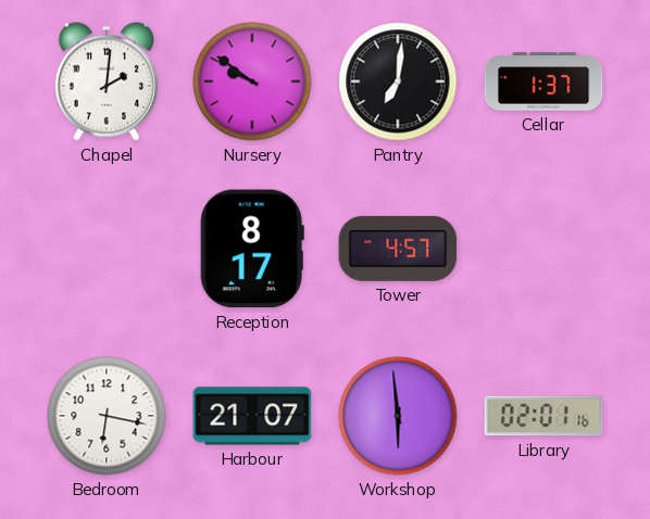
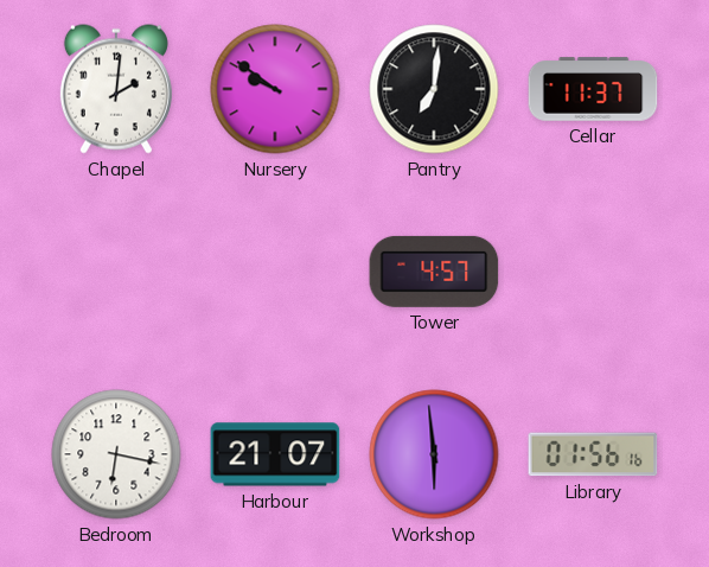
Cellar: 1:37 -> 11:37 (593, 89)
Reception: 8:17 -> none (252, 249)
Library: 02:01 -> 01:56 (593, 454)
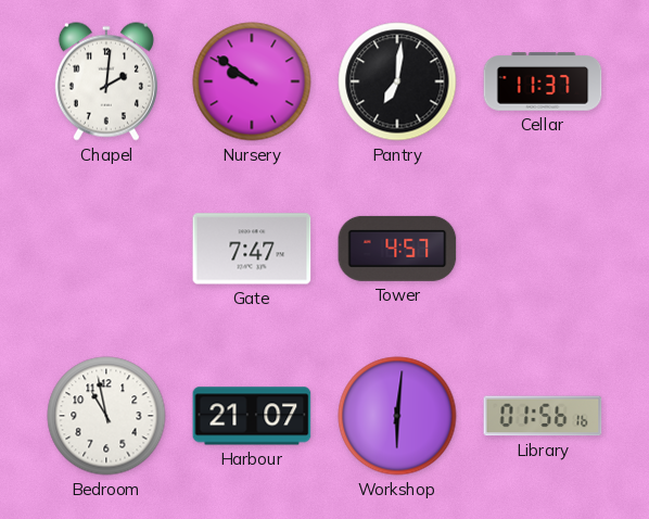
Gate: none -> 7:47 (252, 249)
Bedroom: 6:17 -> 10:58 (106, 416)
Workshop: 5:59 -> 6:01 (397, 416)
